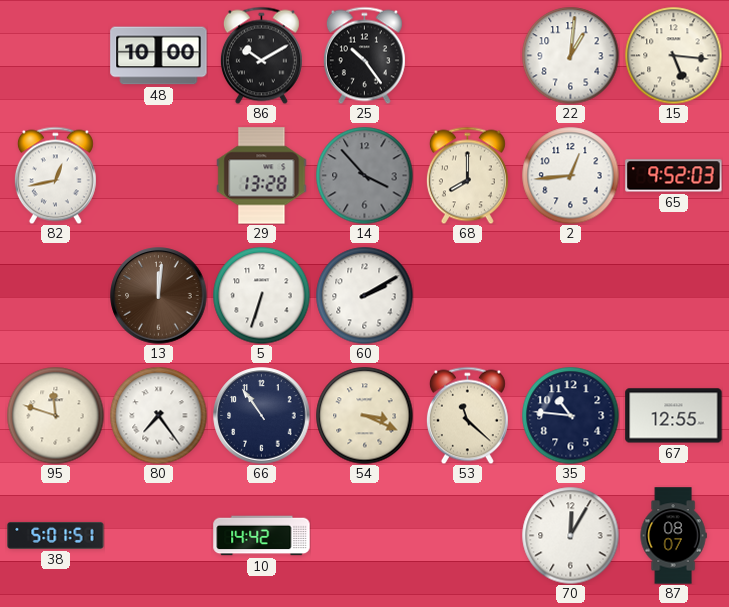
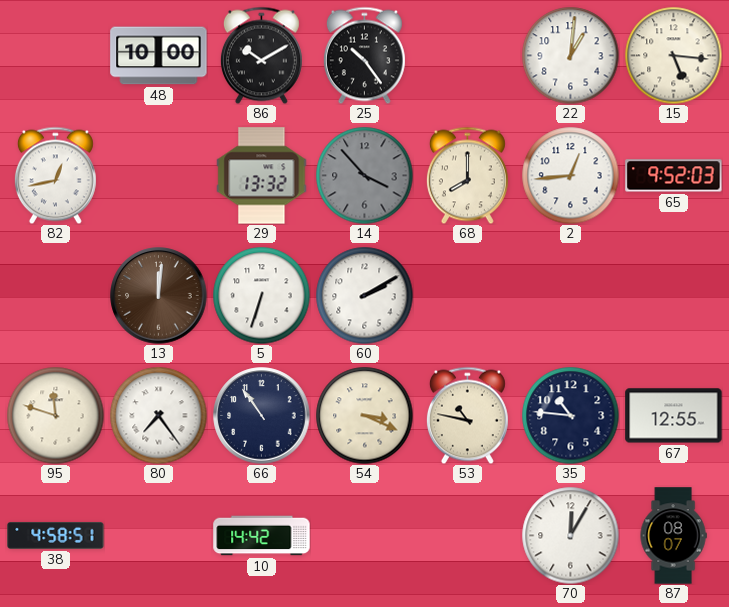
29: 13:28 -> 13:32 (262, 176)
53: 11:22 -> 10:47 (467, 415)
38: 5:01 -> 4:58 (56, 535)
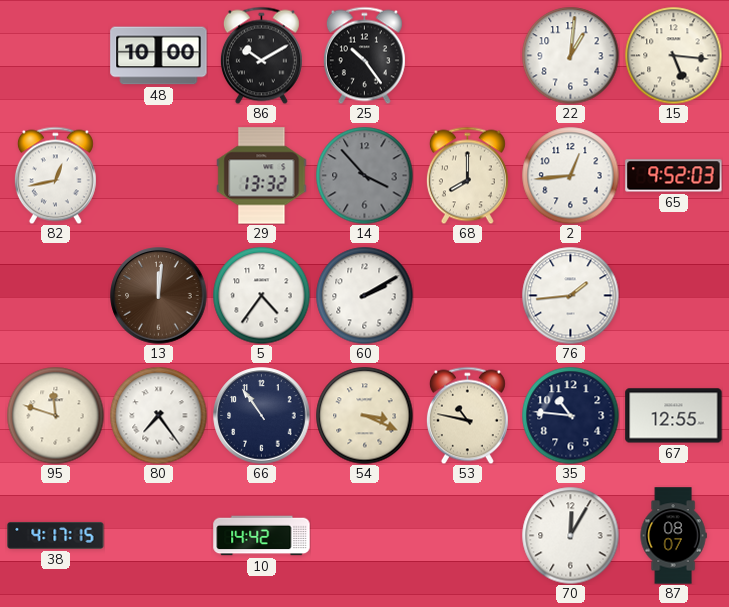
5: 6:33 -> 4:36 (261, 295)
76: none -> 1:44 (570, 295)
38: 4:58 -> 4:17 (56, 535)
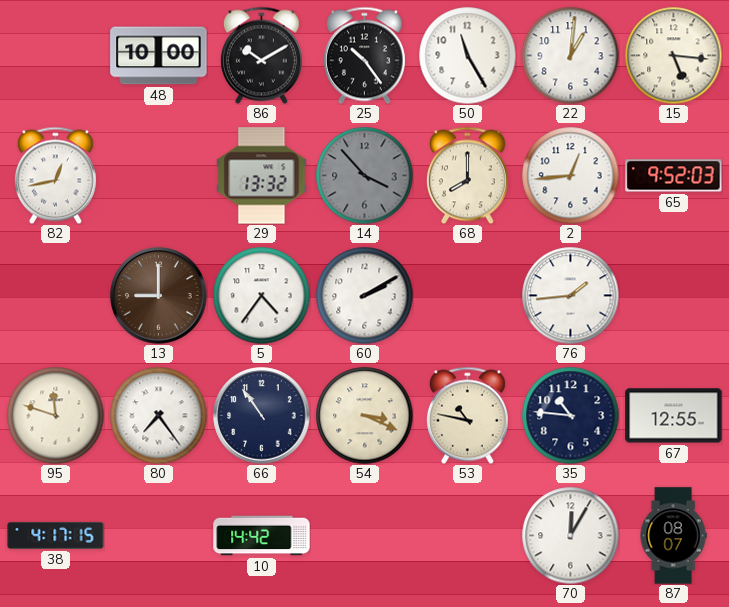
50: none -> 11:25 (467, 55)
13: 12:01 -> 9:00 (159, 296)
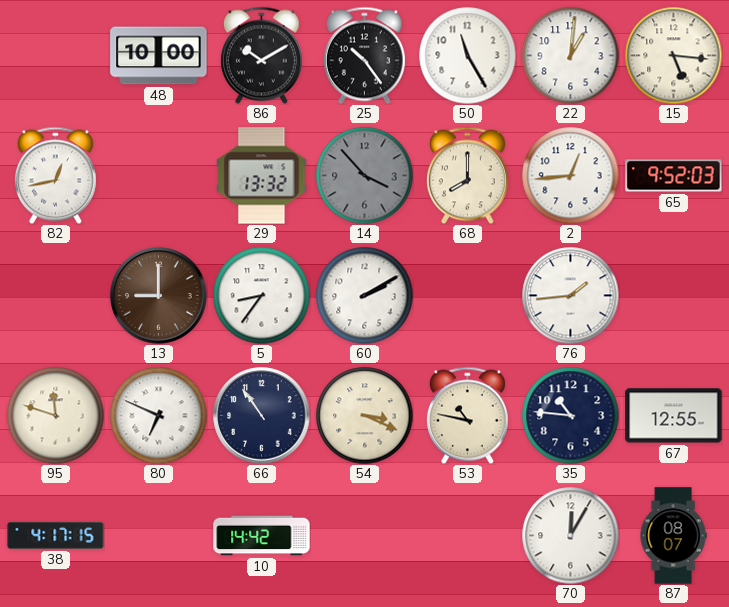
5: 4:36 -> 8:36 (261, 295)
80: 7:24 -> 6:49 (158, 415)
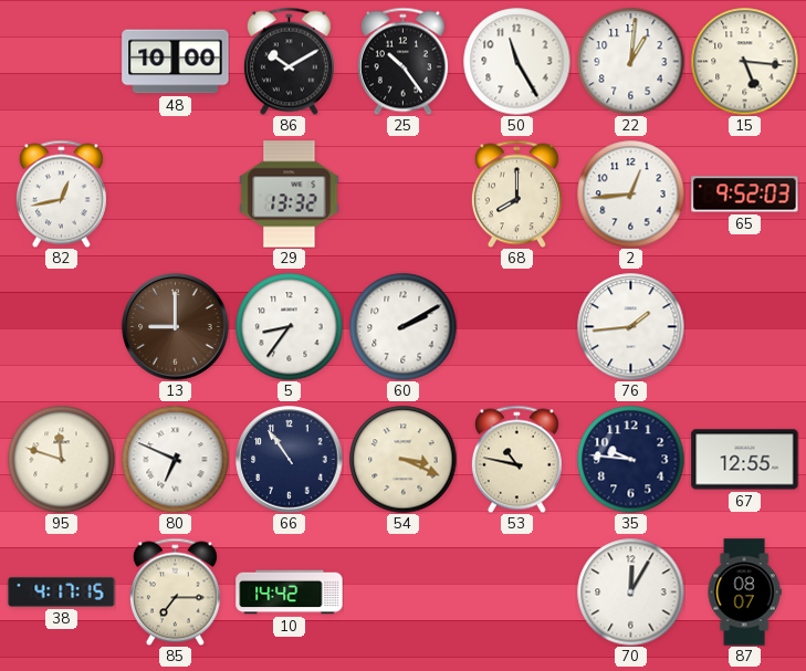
14: 3:53 -> none (364, 175)
35: 10:46 -> 9:46 (630, 459)
85: none -> 7:15 (175, 591)
